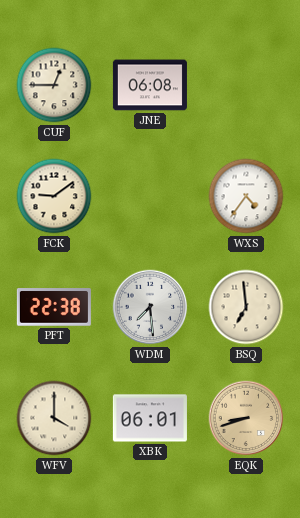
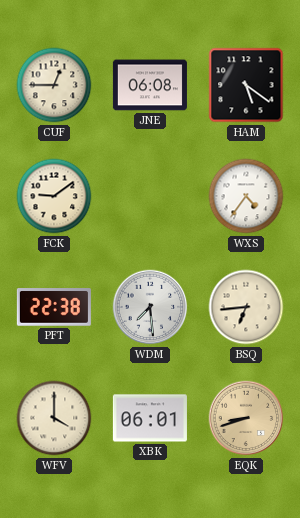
HAM: none -> 5:21 (246, 85)
BSQ: 6:59 -> 6:44 (246, 307)
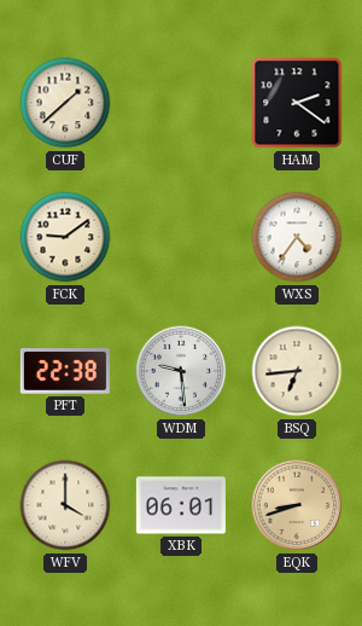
CUF: 12:45 -> 1:38 (65, 103)
JNE: 06:08 -> none (150, 85)
HAM: 5:21 -> 2:21 (297, 103)
WDM: 7:29 -> 9:29 (181, 371)
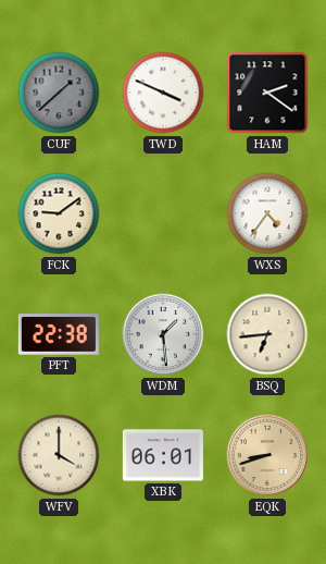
CUF dial: cream -> grey (59, 93)
TWD: none -> 3:49 (163, 93)
WDM: 9:29 -> 1:29 (163, 334)
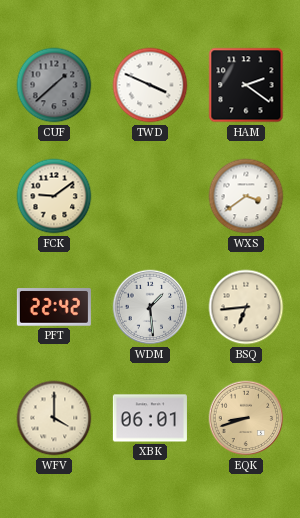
WXS: 4:36 -> 3:39 (246, 196)
PFT: 22:38 -> 22:42 (54, 307)
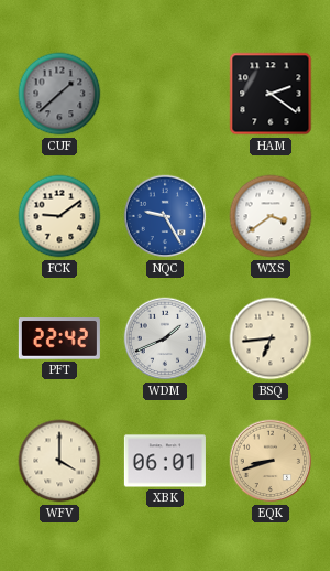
TWD: 3:49 -> none (150, 85)
NQC: none -> 9:25 (165, 216)
WDM: 1:29 -> 1:41 (165, 338)
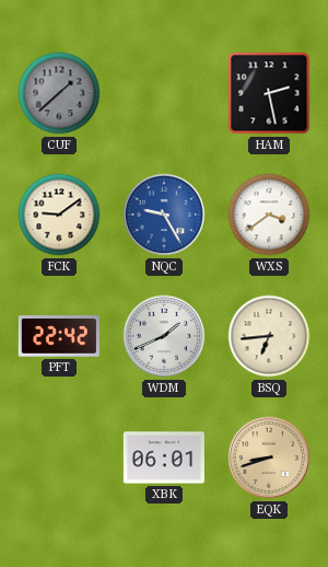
HAM: 2:21 -> 2:28 (269, 93)
WFV: 4:00 -> none (59, 461)
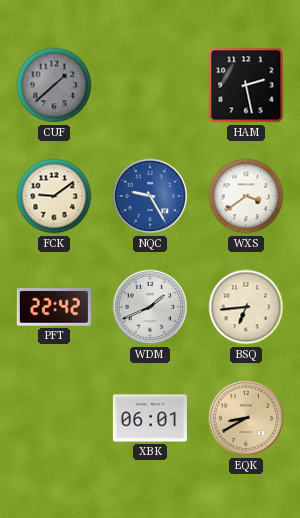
EQK: 8:42 -> 8:40 (246, 418)
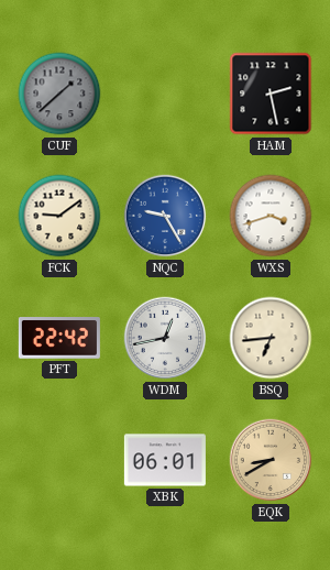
WXS: 3:39 -> 3:42 (271, 216)
WDM: 1:41 -> 12:43 (165, 338)
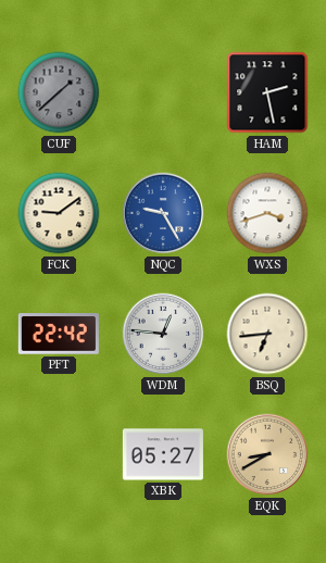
WDM: 12:43 -> 12:46 (163, 334)
XBK: 06:01 -> 05:27 (163, 454)
